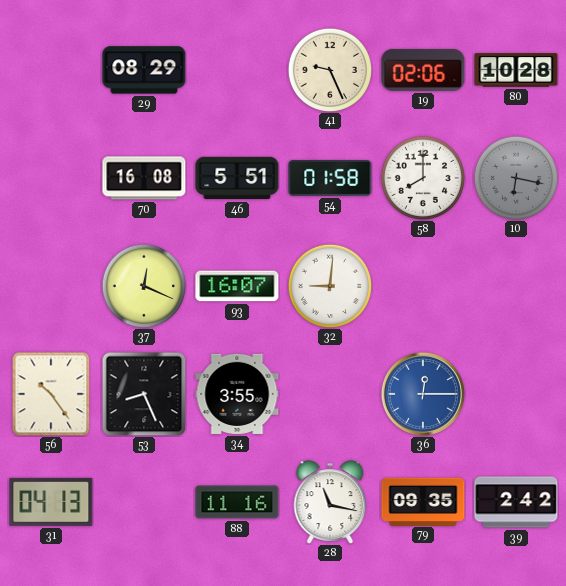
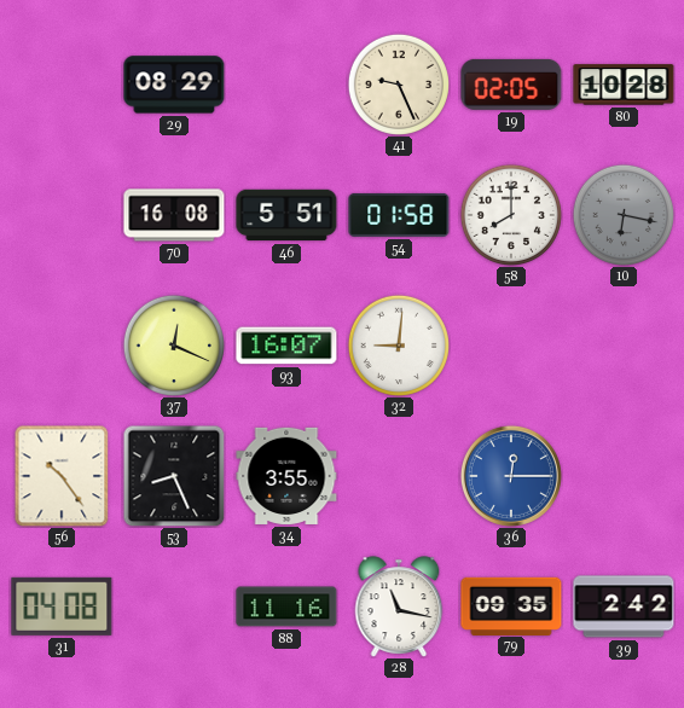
19: 02:06 -> 02:05 (511, 85)
31: 04:13 -> 04:08 (62, 607)
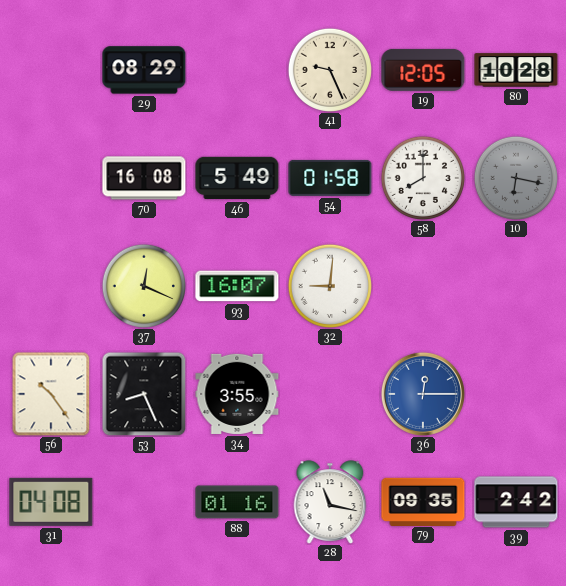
19: 02:05 -> 12:05 (423, 70)
46: 5:51 -> 5:49 (237, 178)
88: 11:16 -> 01:16 (237, 502)
